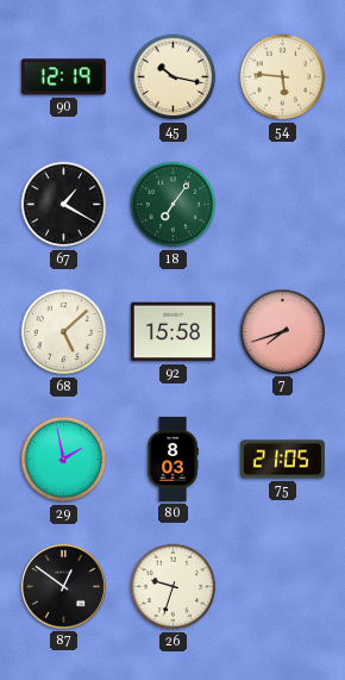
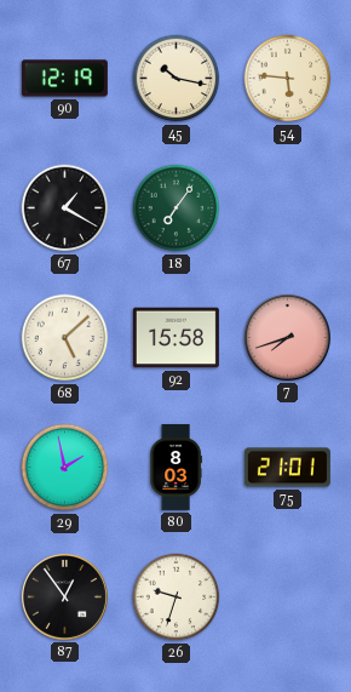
75: 21:05 -> 21:01 (287, 468)
87: 12:51 -> 12:54 (64, 596)
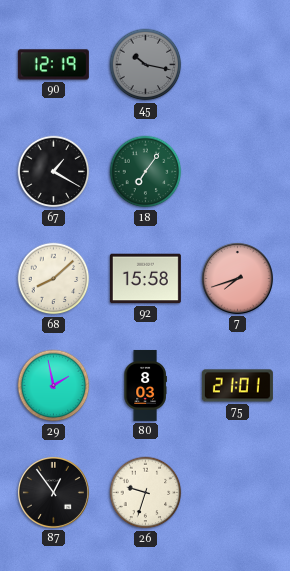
45 dial: cream -> grey (146, 65)
54: 5:46 -> none (288, 79)
68: 5:08 -> 8:08 (54, 279)
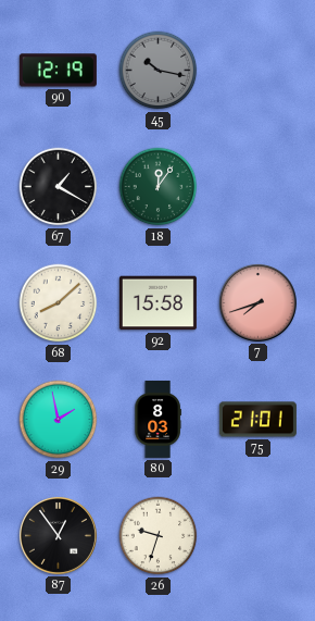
18: 7:06 -> 12:06 (159, 187)
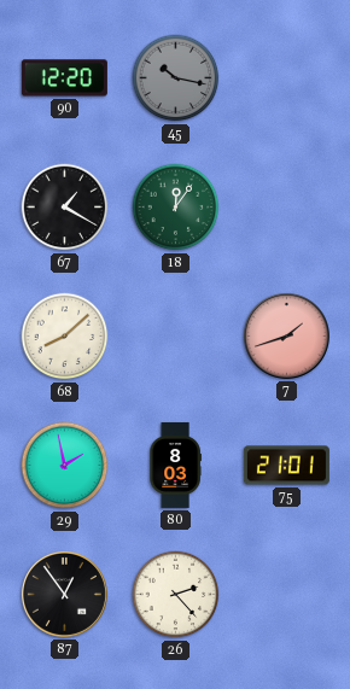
90: 12:19 -> 12:20 (64, 78)
92: 15:58 -> none (157, 303)
7: 7:42 -> 1:42 (286, 335)
26: 9:33 -> 2:23 (176, 595)
